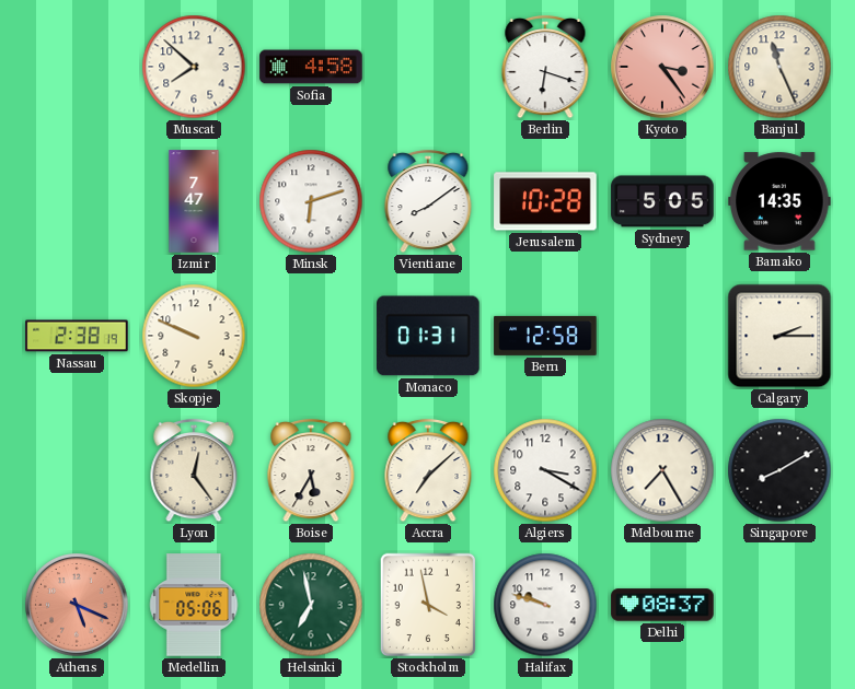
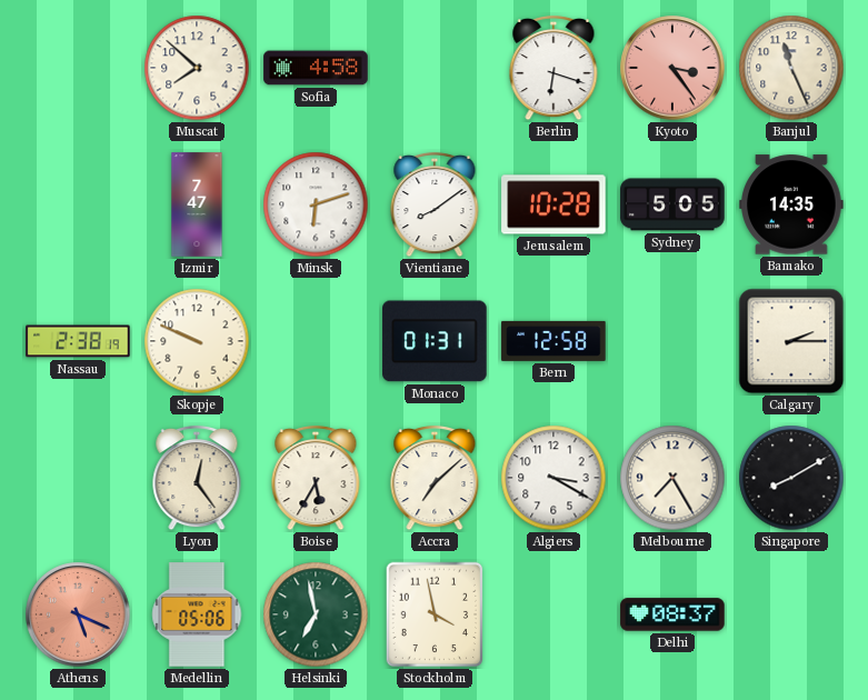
Halifax: 9:48 -> none (545, 605)
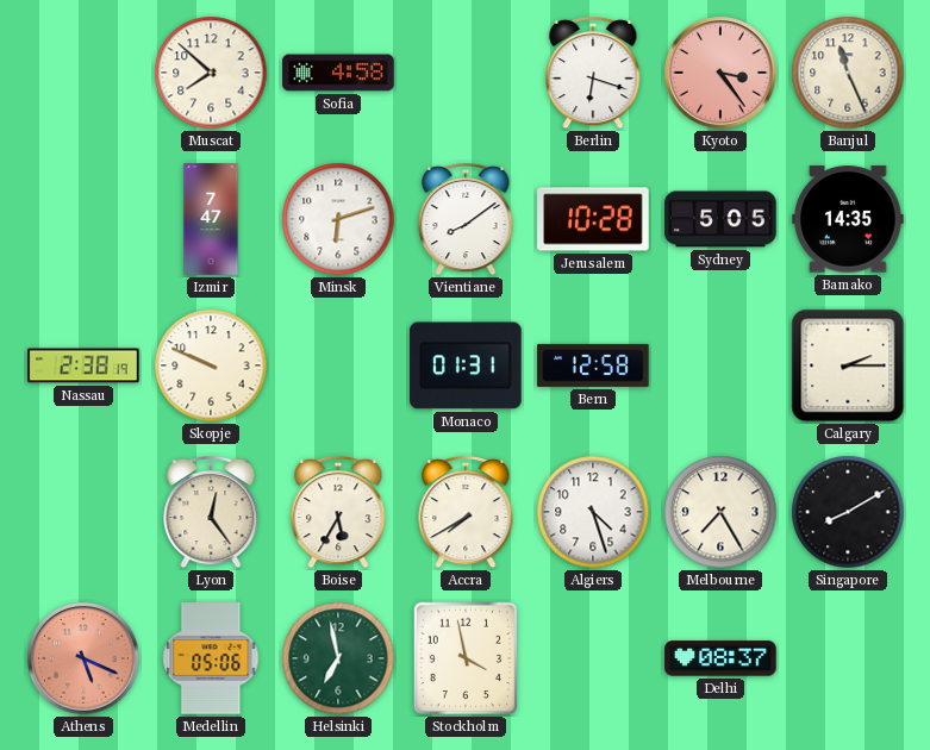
Accra: 7:08 -> 7:40 (466, 512)
Algiers: 3:20 -> 4:27 (593, 512)
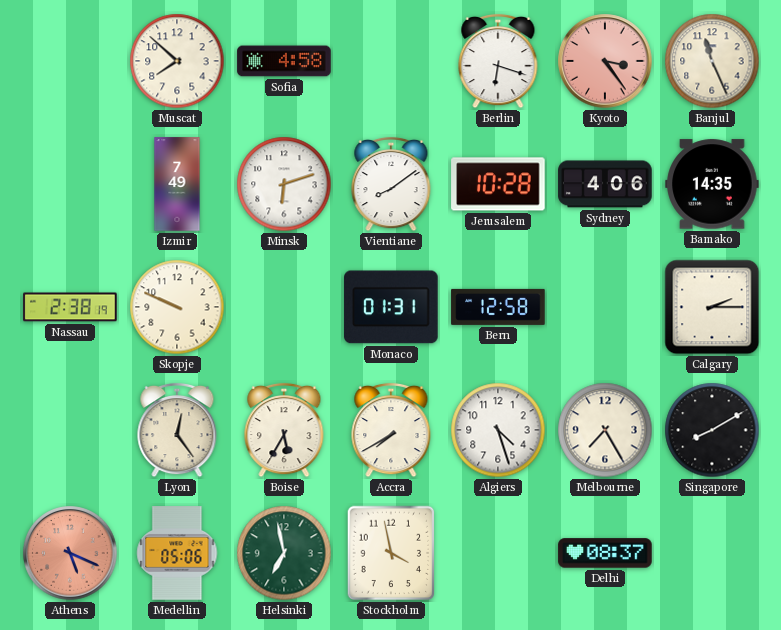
Izmir: 7:47 -> 7:49 (177, 184)
Sydney: 5:05 -> 4:06 (605, 184)
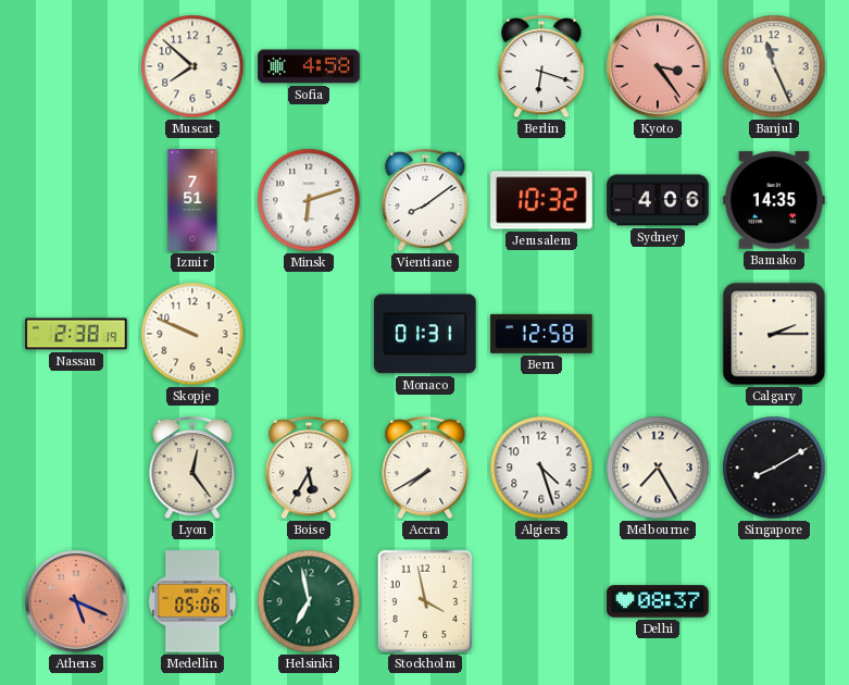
Izmir: 7:49 -> 7:51 (192, 200)
Jerusalem: 10:28 -> 10:32 (541, 200)
